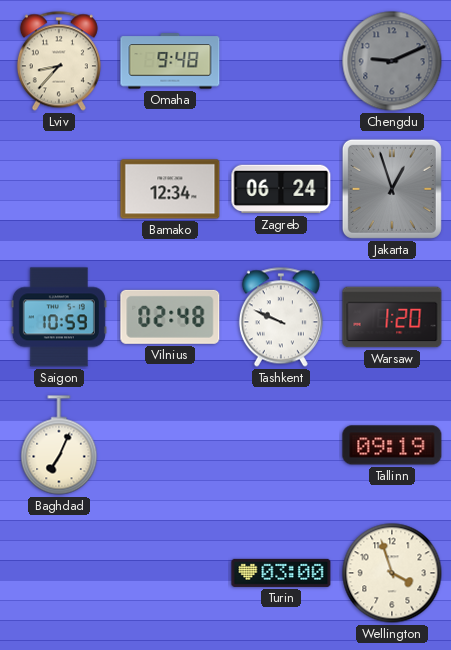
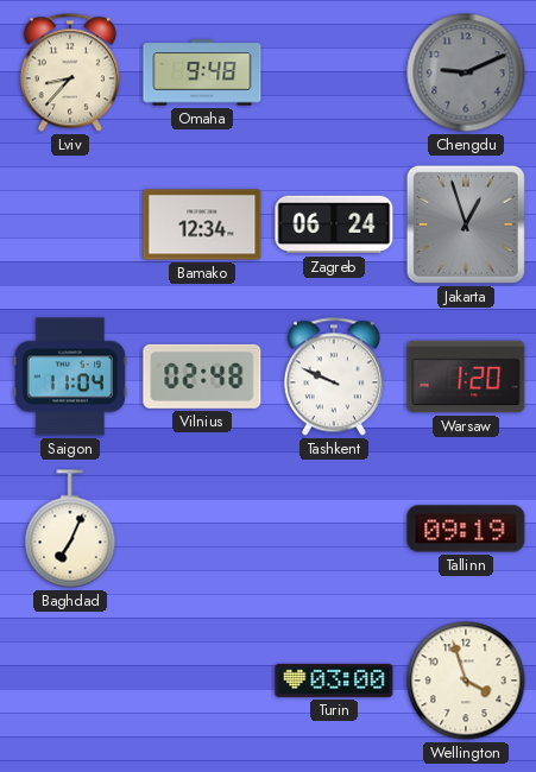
Saigon: 10:59 -> 11:04 (70, 376)
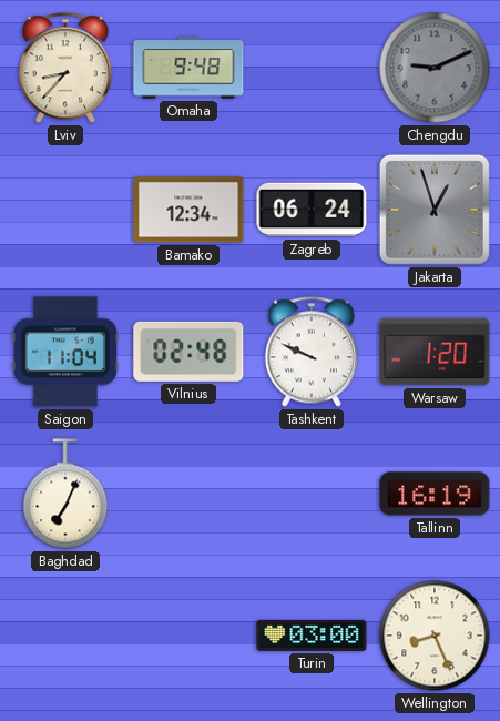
Tallinn: 09:19 -> 16:19 (435, 494)
Wellington: 3:57 -> 8:26 (435, 636)
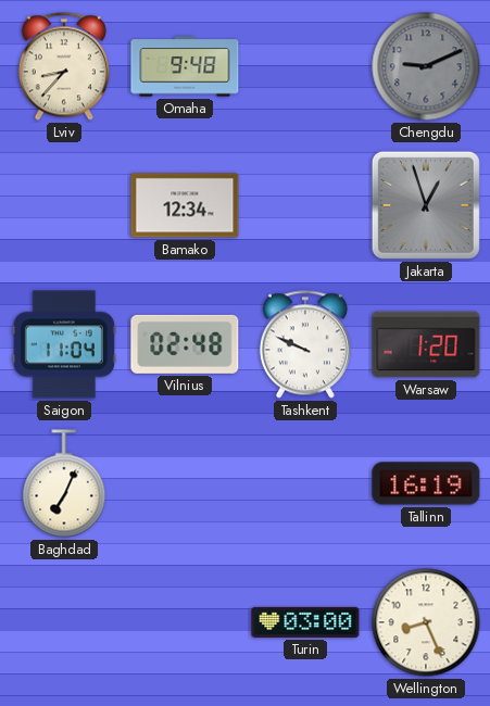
Zagreb: 06:24 -> none (312, 210)
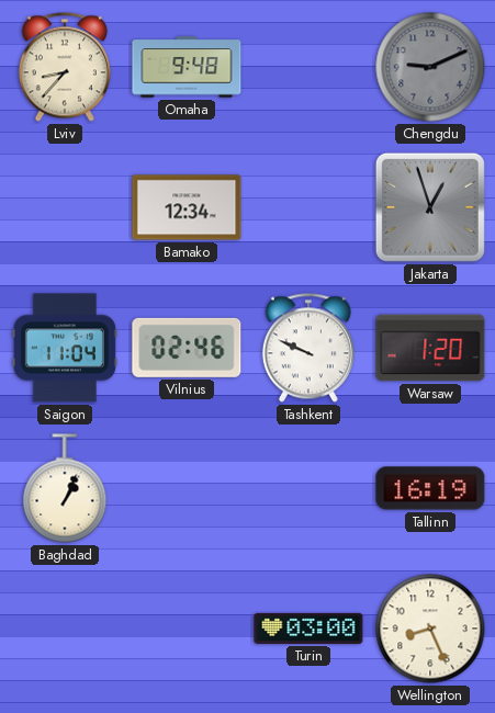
Vilnius: 02:48 -> 02:46 (187, 348)
Baghdad: 7:04 -> 1:04 (65, 488)
